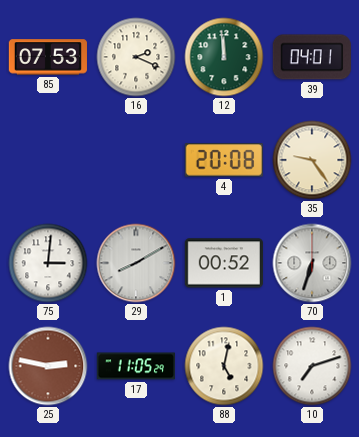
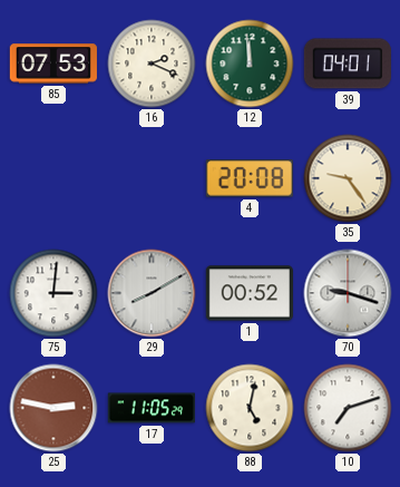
70: 6:33 -> 9:18 (348, 293)
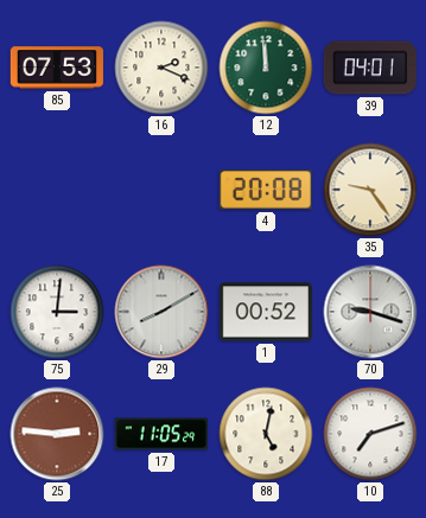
25: 2:47 -> 2:46 (57, 434)
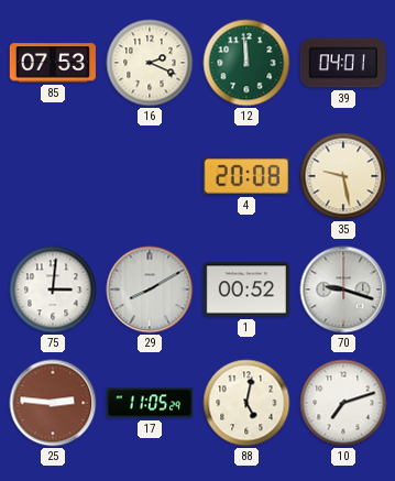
35: 9:24 -> 9:28 (343, 176)
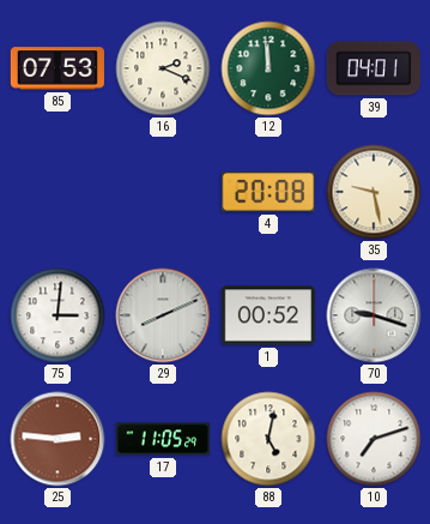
29: 8:10 -> 8:11 (163, 315)
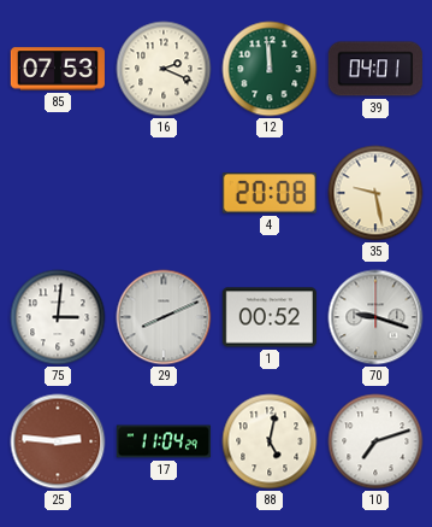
17: 11:05 -> 11:04 (162, 441)
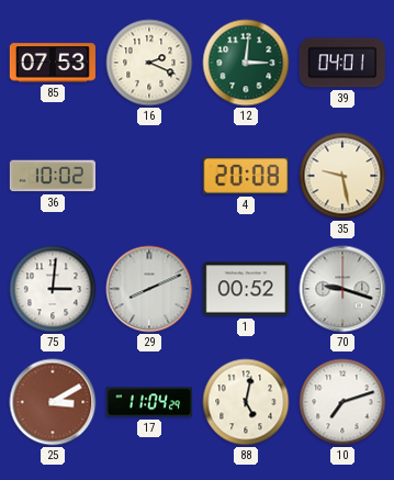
12: 11:59 -> 3:01 (246, 63)
36: none -> 10:02 (52, 176)
25: 2:46 -> 3:10 (53, 402)
